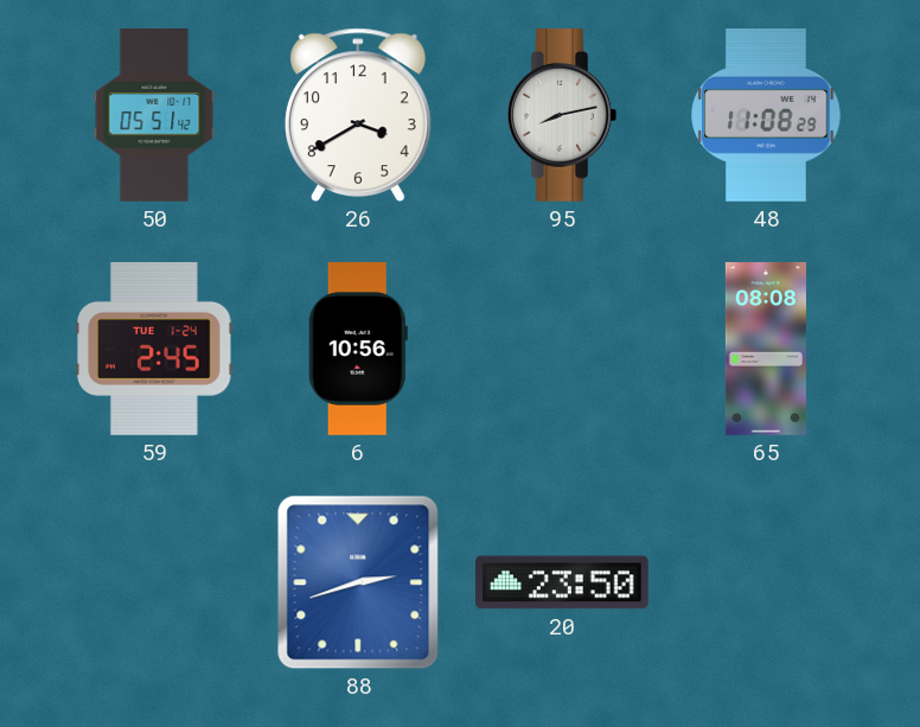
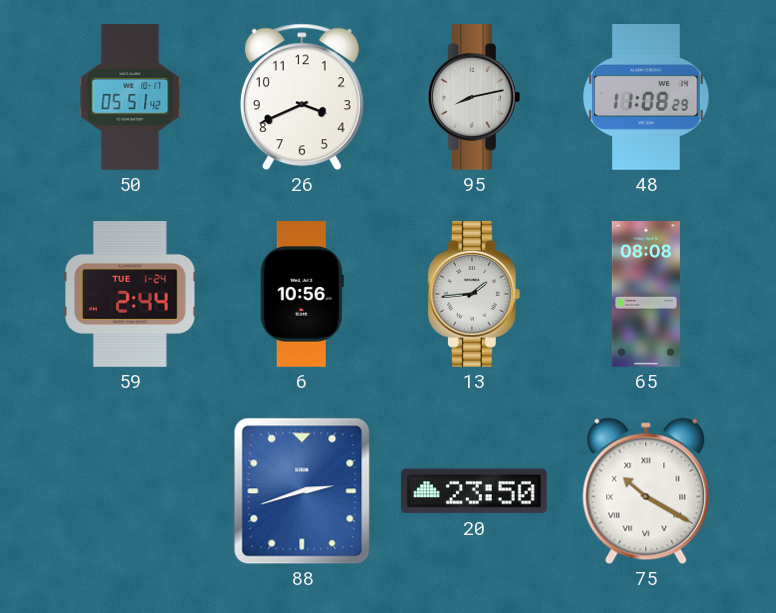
26: 3:40 -> 3:41 (302, 97)
59: 2:45 -> 2:44 (130, 295)
13: none -> 1:44 (474, 295)
75: none -> 10:20 (646, 491)
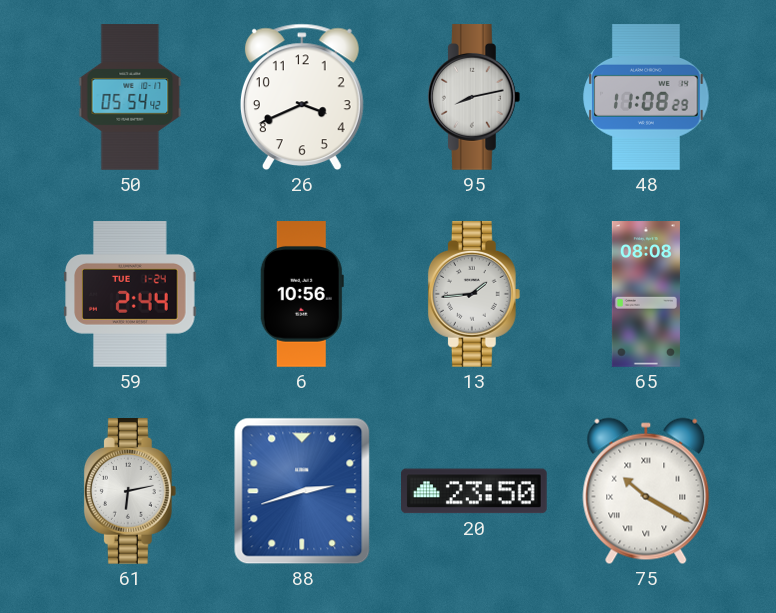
50: 05:51 -> 05:54 (130, 97)
61: none -> 6:13 (130, 492)
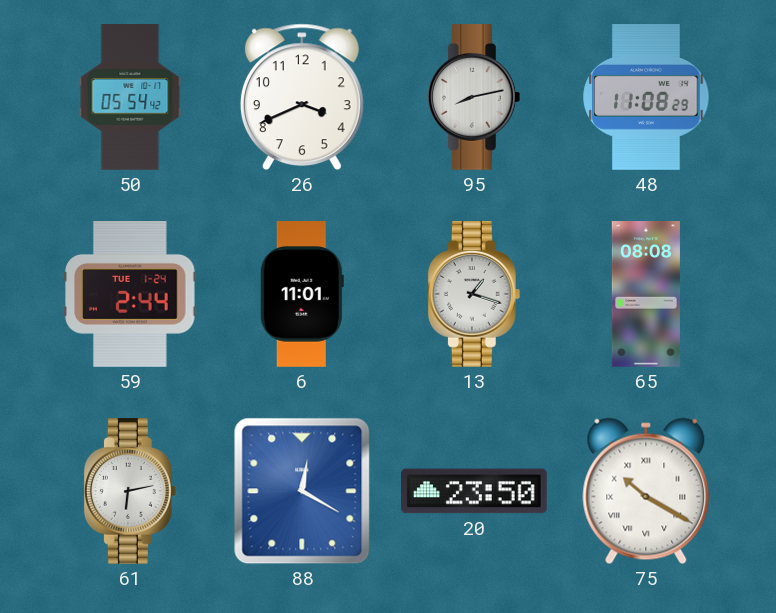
6: 10:56 -> 11:01 (302, 294)
13: 1:44 -> 1:18 (474, 295)
88: 2:42 -> 12:20 (302, 491)
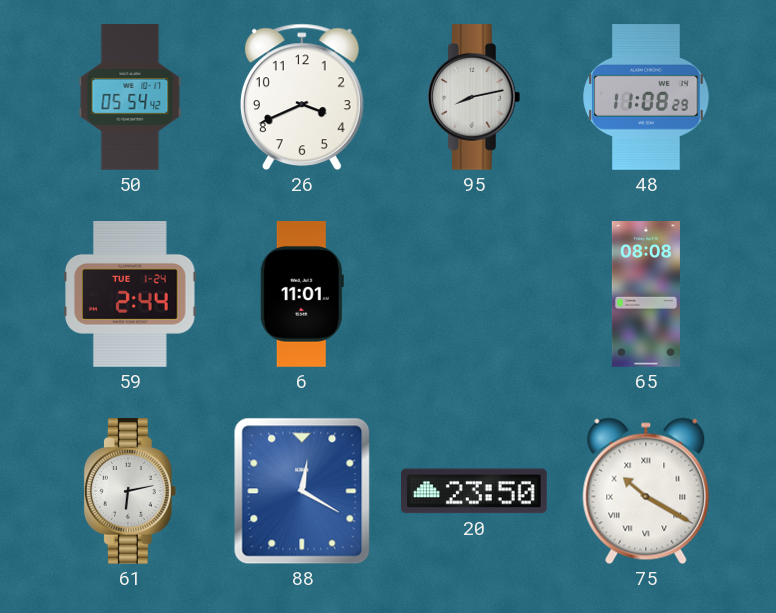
13: 1:18 -> none (474, 295)
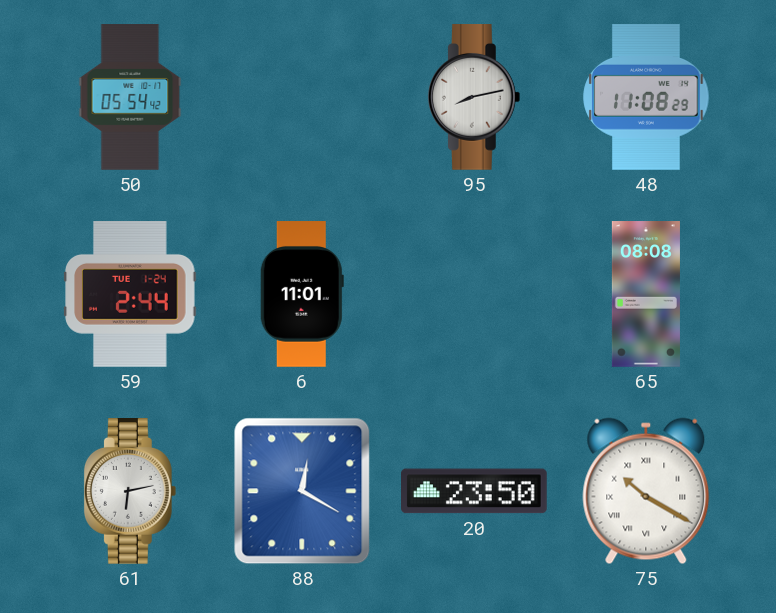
26: 3:41 -> none (302, 97)
